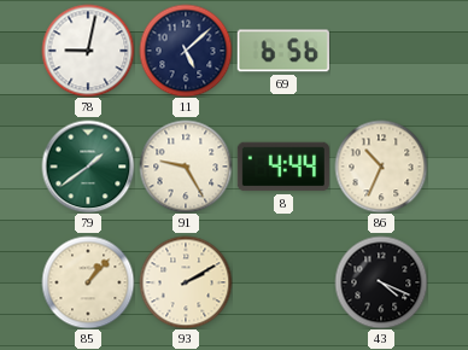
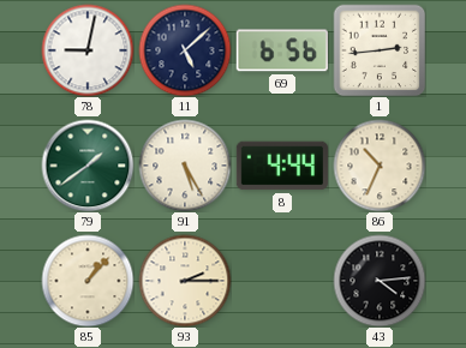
1: none -> 2:44 (380, 50)
91: 9:25 -> 5:25 (185, 166)
93: 2:10 -> 2:15 (185, 281)
43: 4:19 -> 4:14 (380, 281)
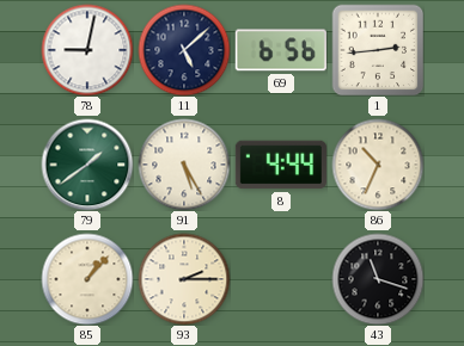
43: 4:14 -> 11:18 (378, 279)
